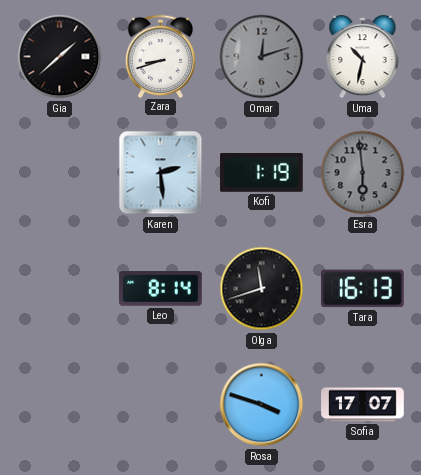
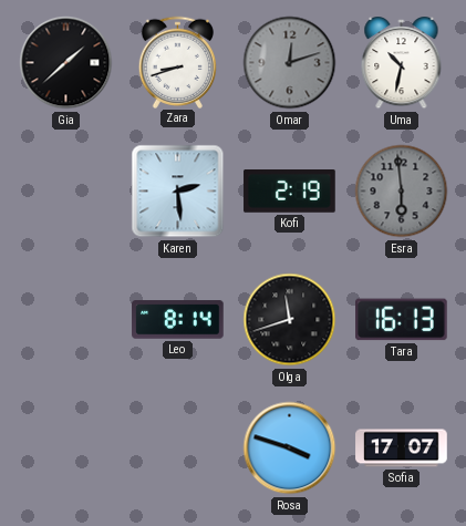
Kofi: 1:19 -> 2:19 (290, 192)
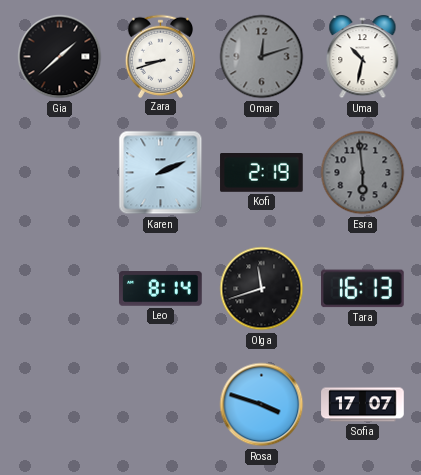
Karen: 2:29 -> 2:11 (161, 173)
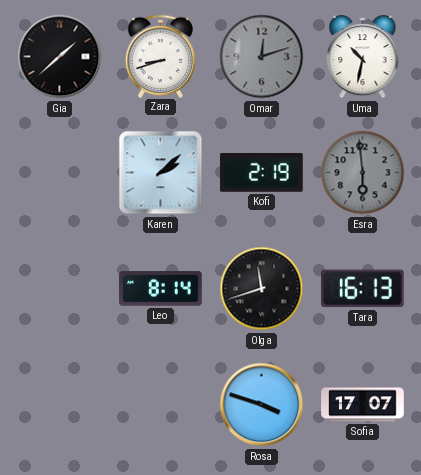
Karen: 2:11 -> 2:08 (161, 173)
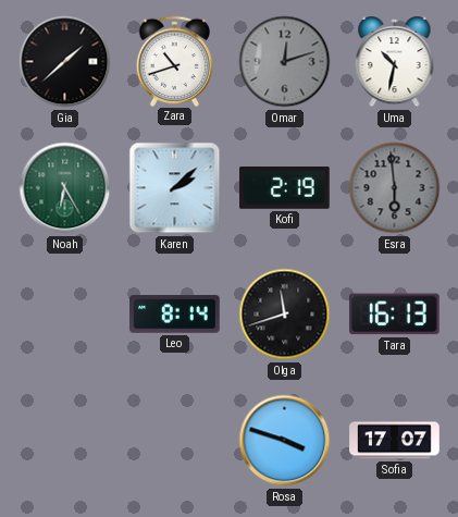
Zara: 8:42 -> 10:42 (175, 61)
Noah: none -> 6:25 (65, 188)
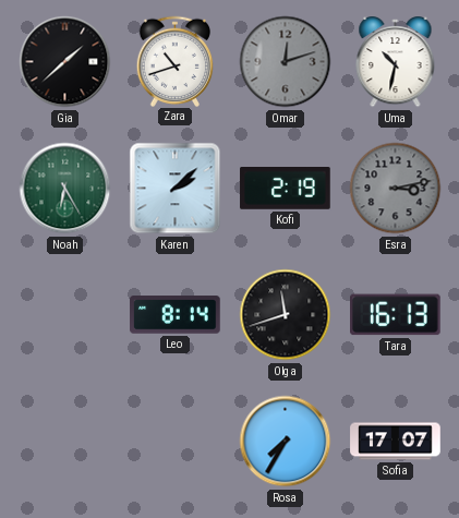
Esra: 5:59 -> 3:13 (396, 189)
Rosa: 3:48 -> 7:35 (286, 442)
